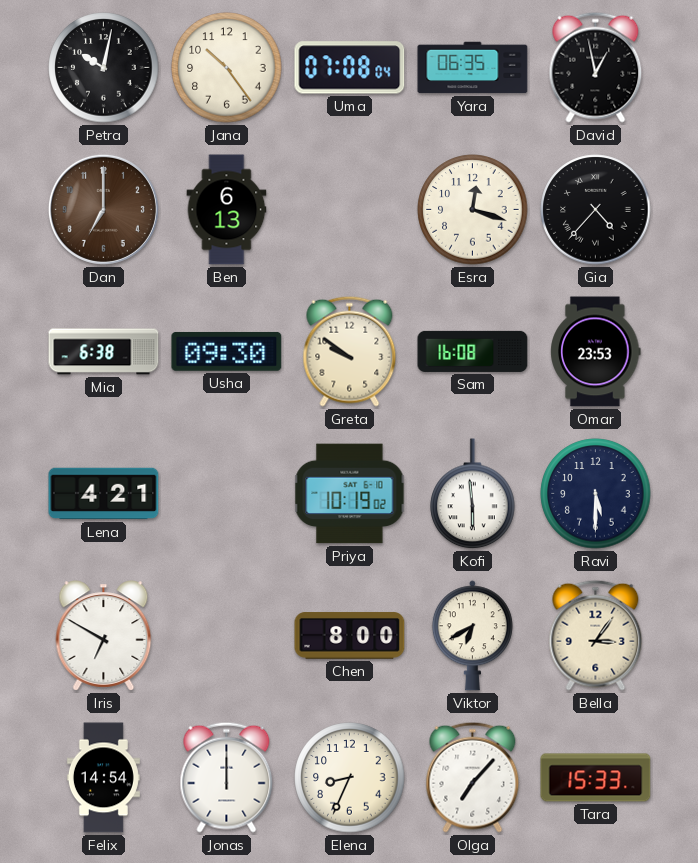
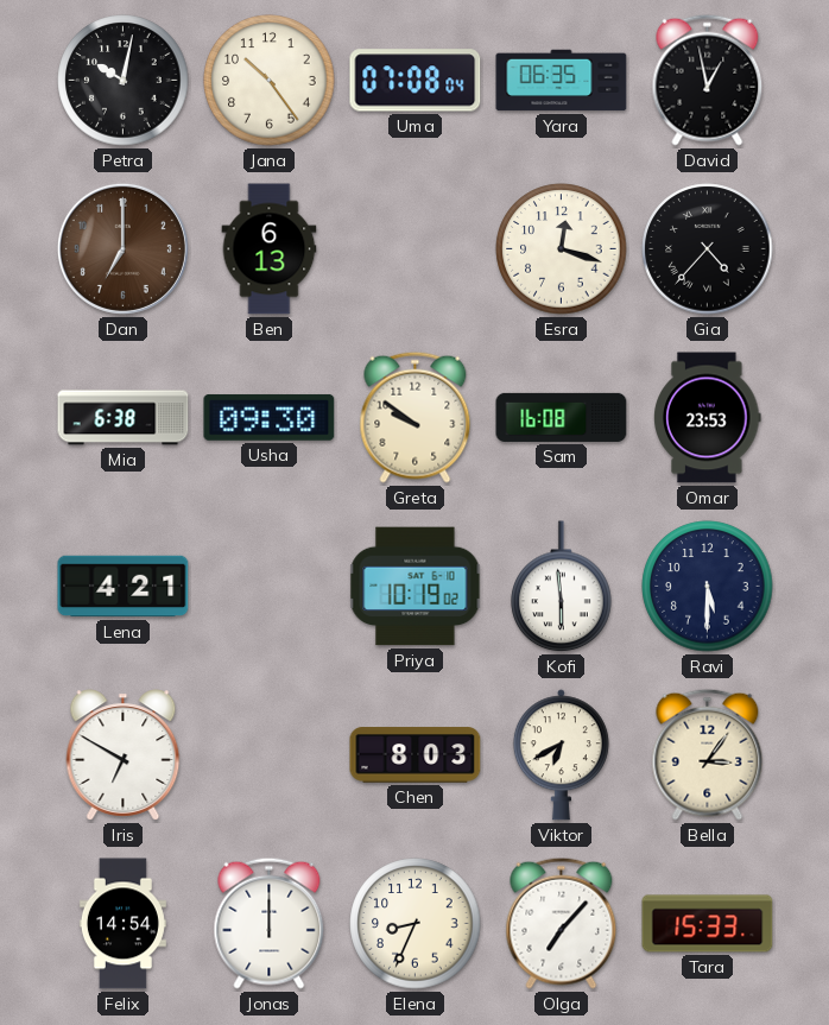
Chen: 8:00 -> 8:03 (416, 755)
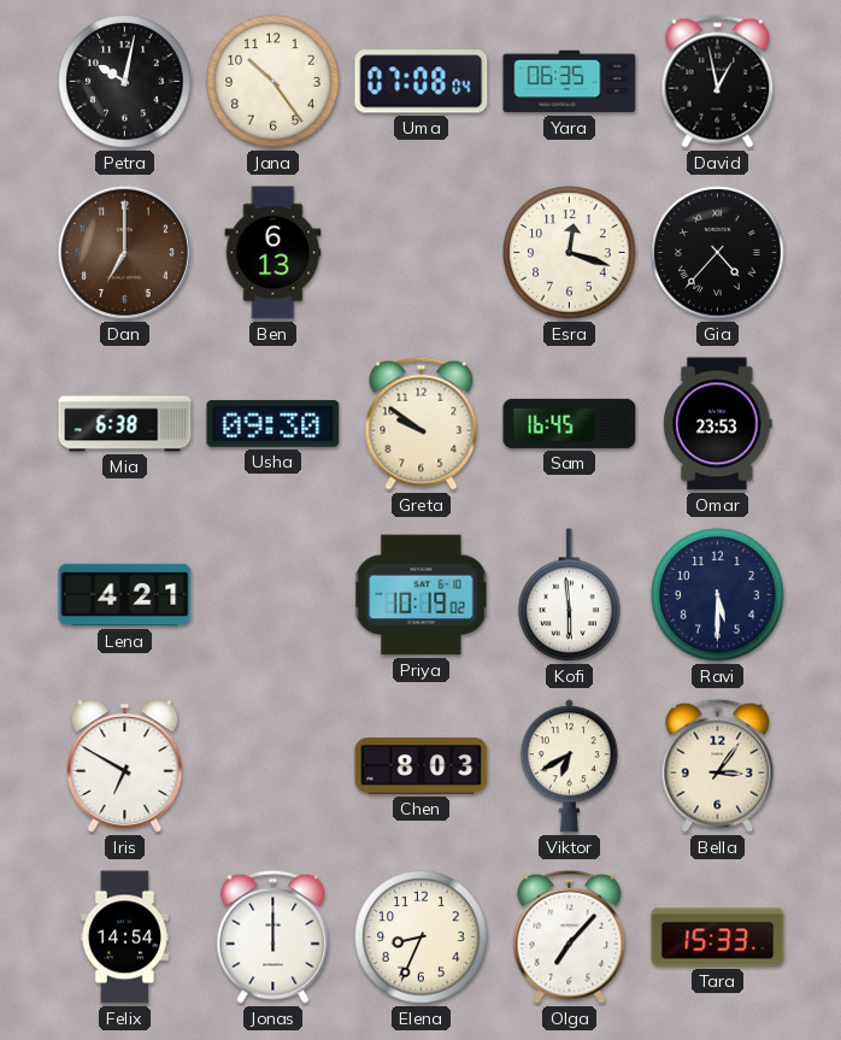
Sam: 16:08 -> 16:45 (570, 423)
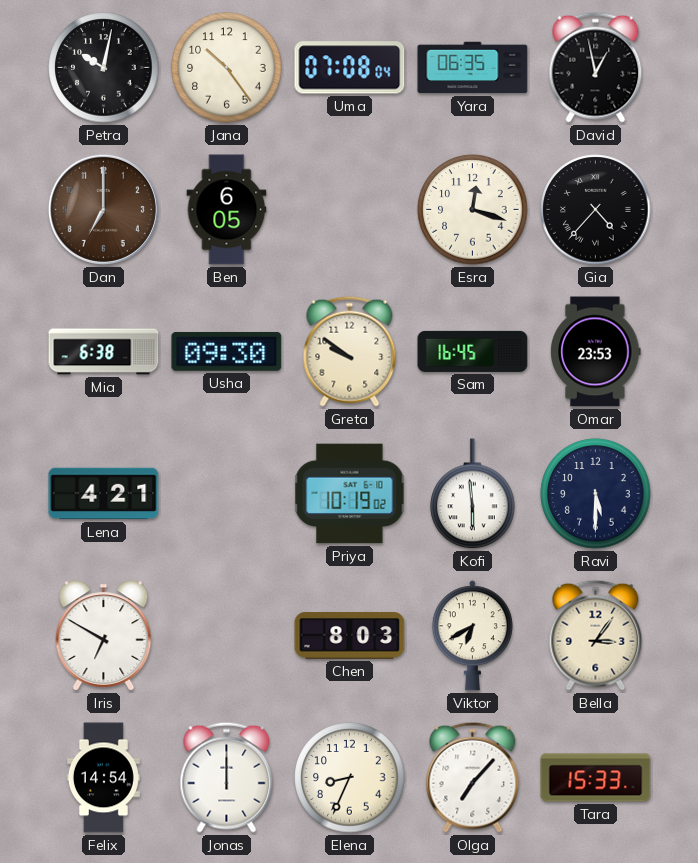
Ben: 6:13 -> 6:05 (227, 210)
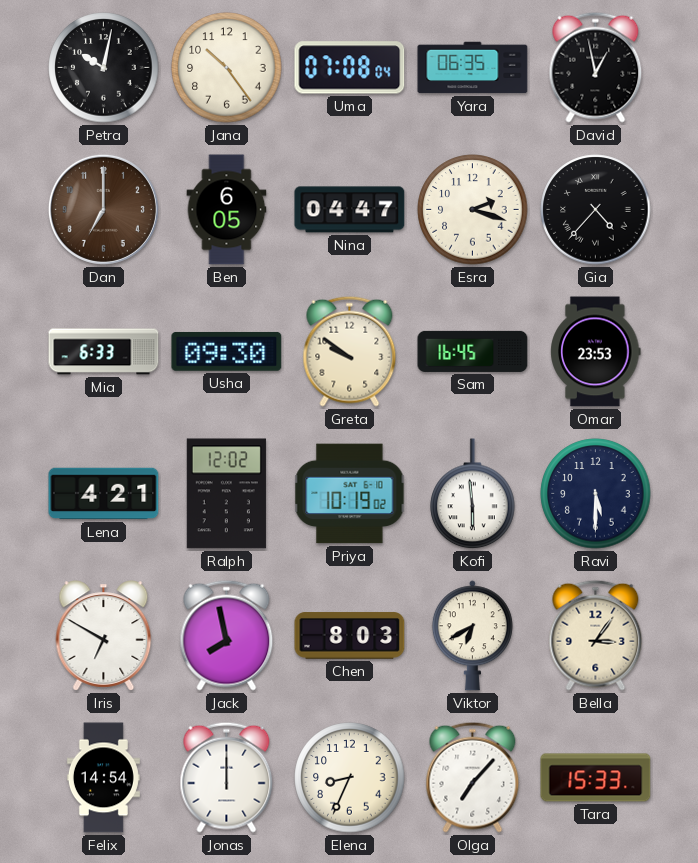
Nina: none -> 04:47 (350, 210)
Esra: 12:18 -> 2:18 (473, 210)
Mia: 6:38 -> 6:33 (104, 352)
Ralph: none -> 12:02 (226, 494)
Jack: none -> 7:58 (227, 635)
